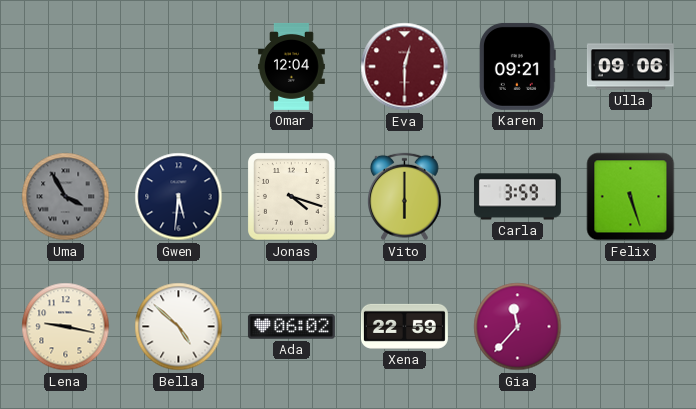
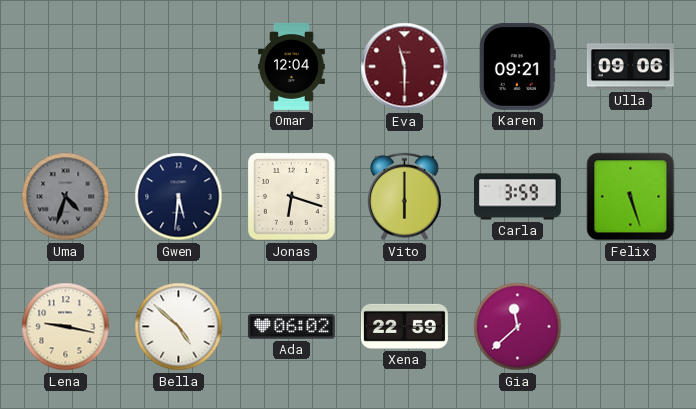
Eva: 12:30 -> 11:30 (405, 67)
Uma: 3:55 -> 4:33 (66, 197)
Jonas: 4:18 -> 6:18 (292, 197)
Gia: 11:37 -> 11:38 (518, 327)
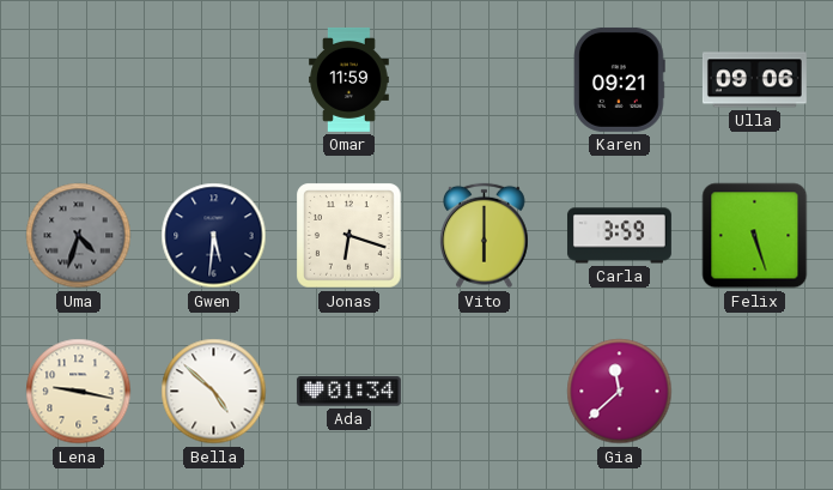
Omar: 12:04 -> 11:59 (349, 79)
Eva: 11:30 -> none (405, 67)
Ada: 06:02 -> 01:34 (348, 392)
Xena: 22:59 -> none (404, 326)
